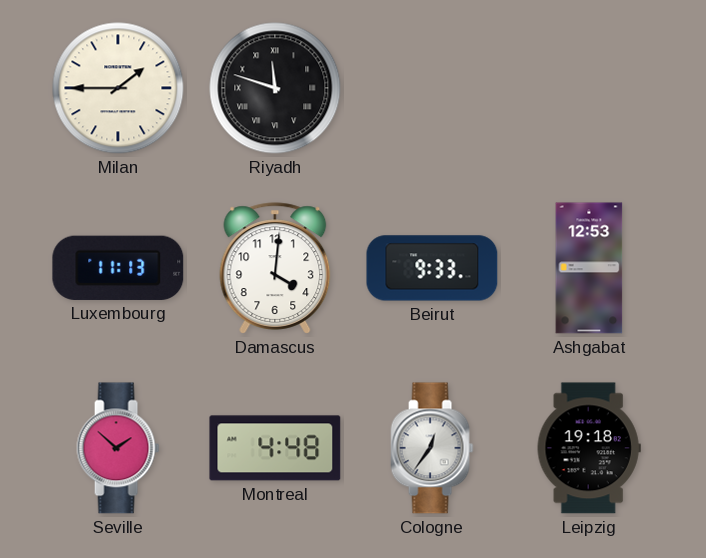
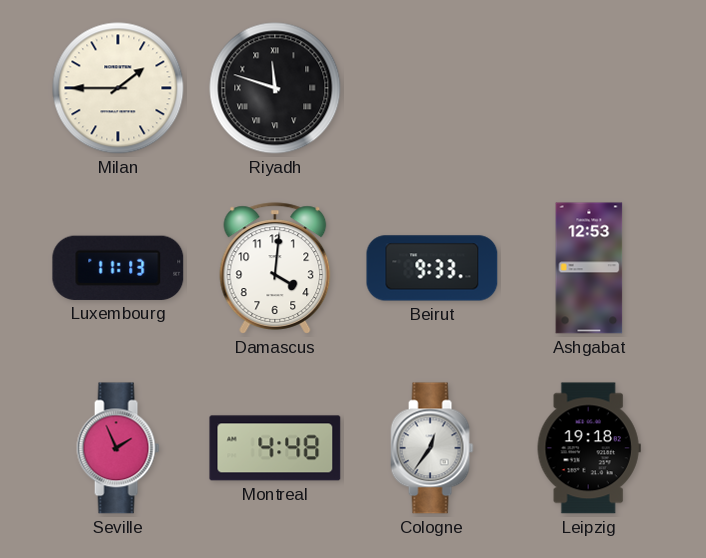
Seville: 1:52 -> 1:56 (118, 448)
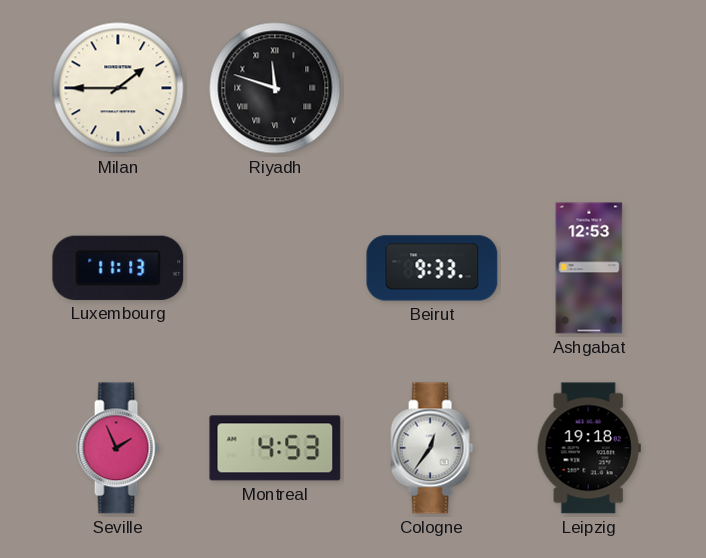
Damascus: 4:01 -> none (275, 268)
Montreal: 4:48 -> 4:53 (275, 448)
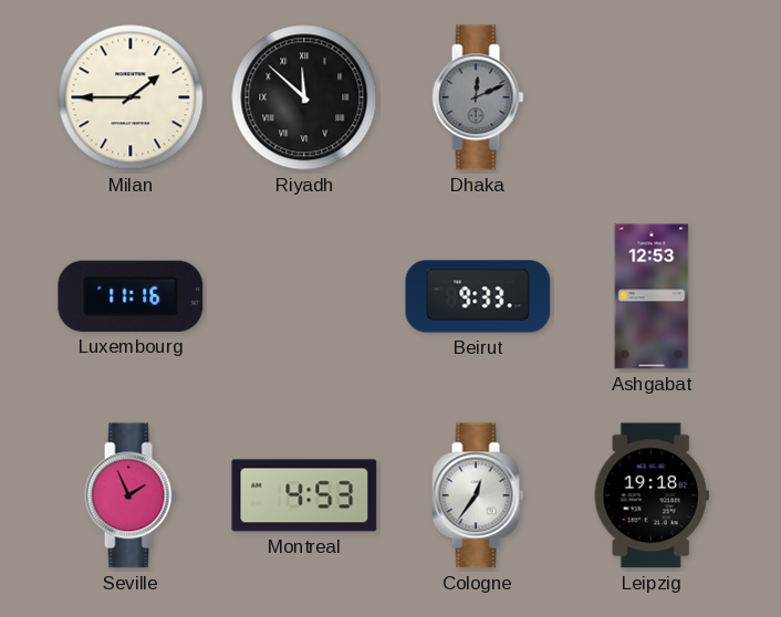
Riyadh: 11:48 -> 11:52 (304, 97)
Dhaka: none -> 12:11 (478, 97)
Luxembourg: 11:13 -> 11:16 (131, 296)
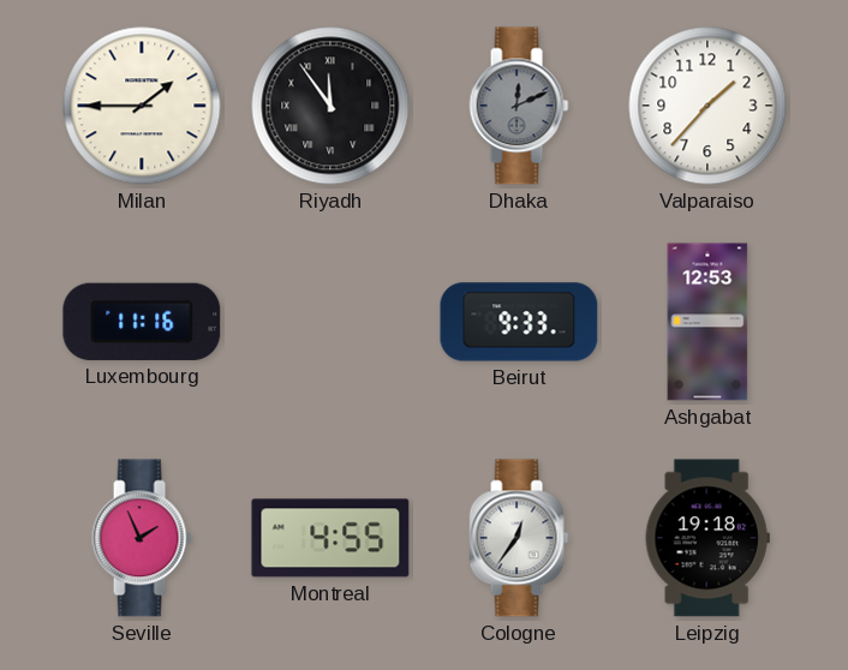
Riyadh: 11:52 -> 11:54 (330, 106)
Valparaiso: none -> 1:37 (707, 106)
Montreal: 4:53 -> 4:55 (330, 538)
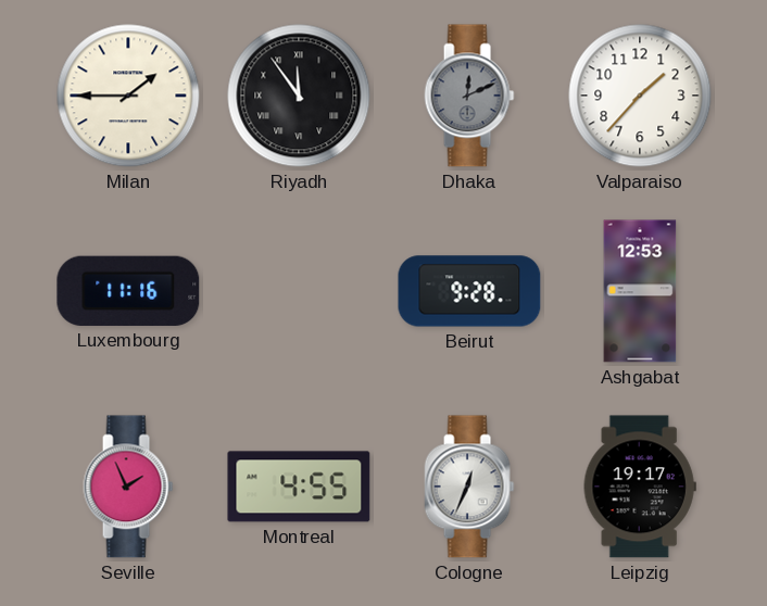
Beirut: 9:33 -> 9:28 (469, 291)
Cologne: 12:36 -> 12:34 (469, 487)
Leipzig: 19:18 -> 19:17 (640, 487)
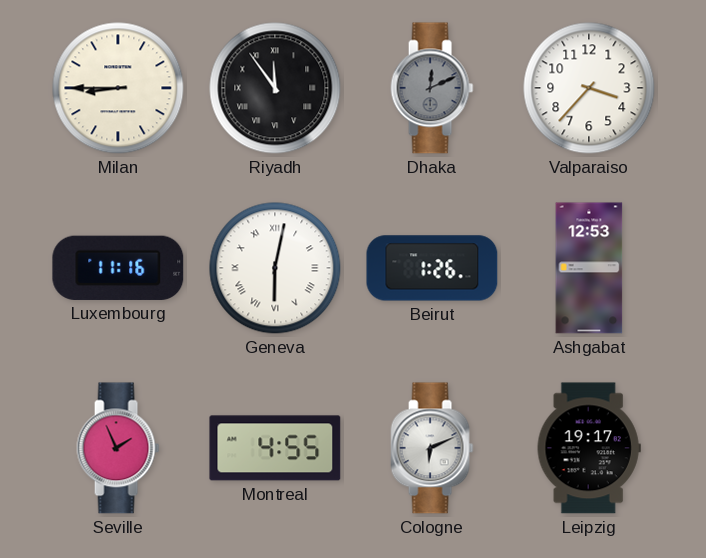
Milan: 1:45 -> 8:45 (118, 88)
Valparaiso: 1:37 -> 3:37 (589, 88)
Geneva: none -> 6:02 (275, 268)
Beirut: 9:28 -> 1:26 (432, 268)
Cologne: 12:34 -> 6:11 (432, 448)
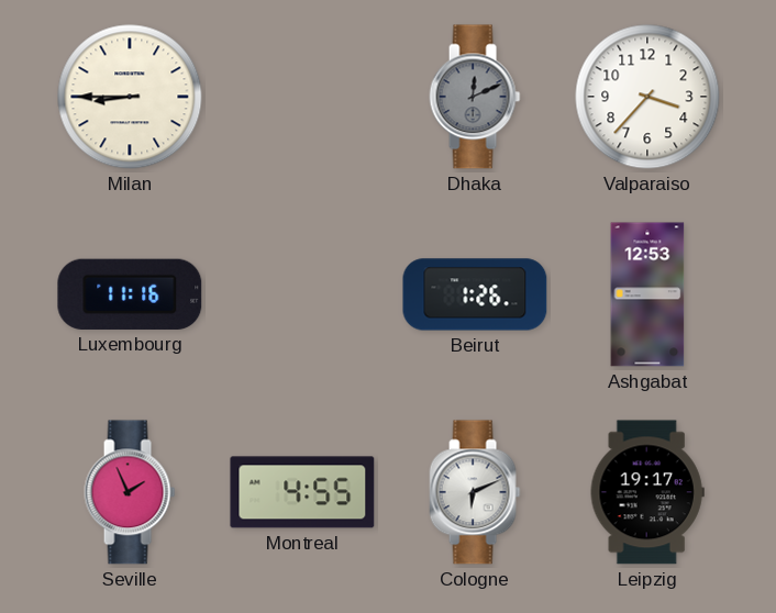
Riyadh: 11:54 -> none (275, 88)
Geneva: 6:02 -> none (275, 268)
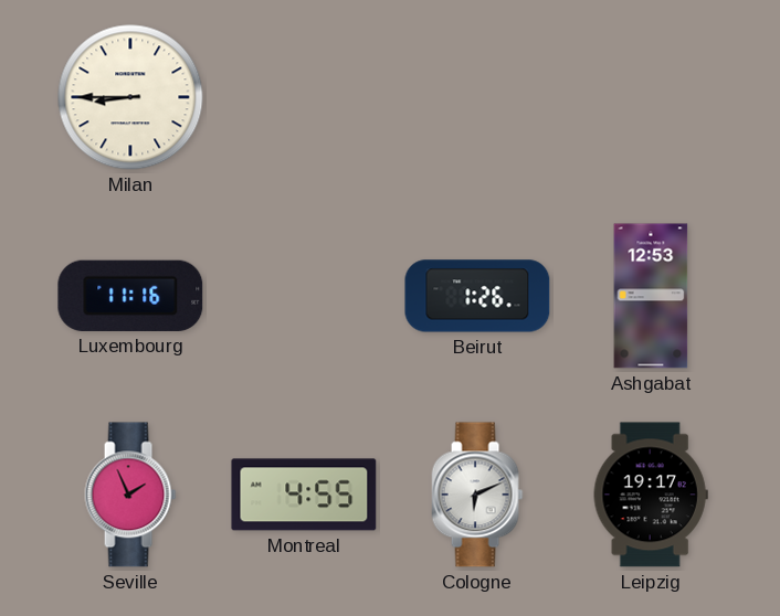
Dhaka: 12:11 -> none (475, 97)
Valparaiso: 3:37 -> none (647, 97)
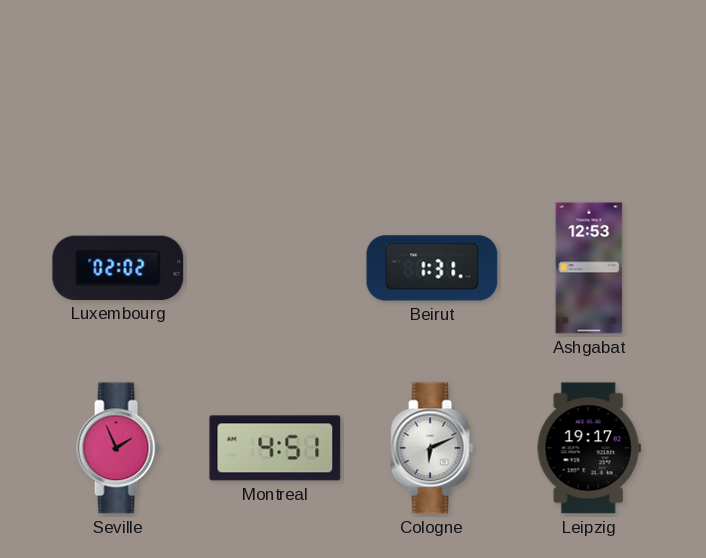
Milan: 8:45 -> none (130, 97)
Luxembourg: 11:16 -> 02:02 (118, 268)
Beirut: 1:26 -> 1:31 (432, 268)
Montreal: 4:55 -> 4:51 (275, 448)
